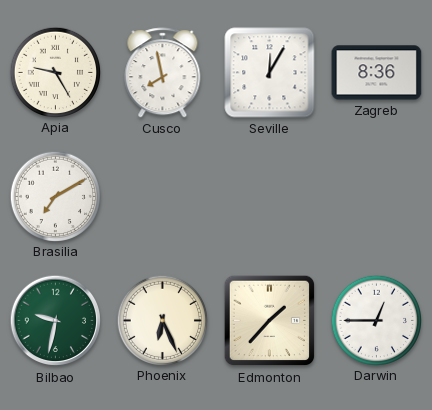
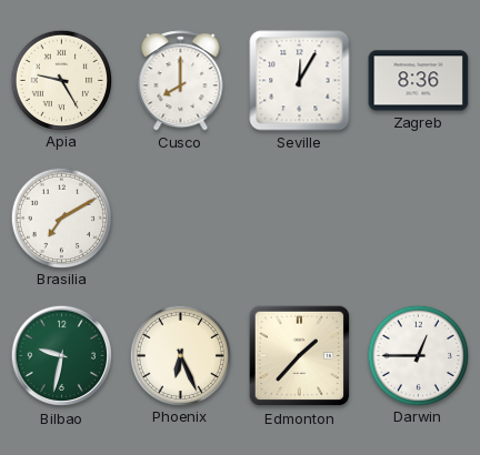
Cusco: 7:58 -> 8:00 (181, 81)
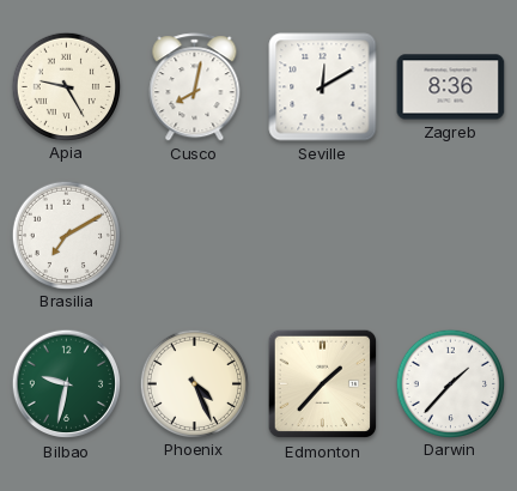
Cusco: 8:00 -> 8:02 (195, 87)
Seville: 12:05 -> 12:10 (323, 87)
Phoenix: 6:26 -> 4:26 (194, 383)
Darwin: 12:45 -> 1:37 (450, 383)
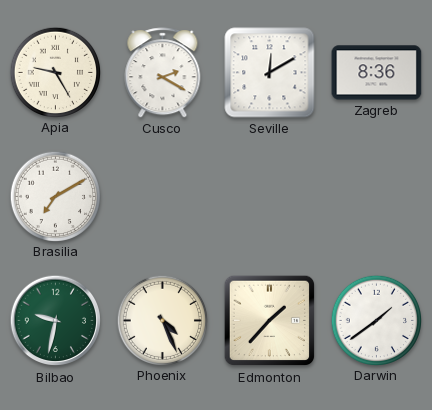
Cusco: 8:02 -> 2:20 (163, 73)
Darwin: 1:37 -> 1:39 (376, 320)
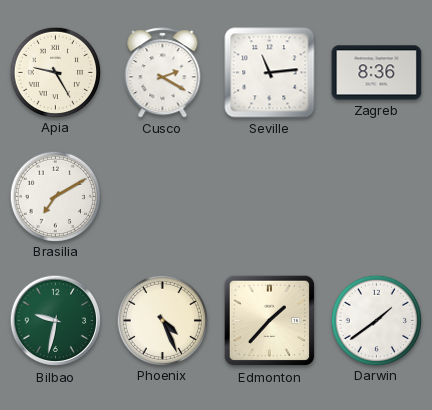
Seville: 12:10 -> 11:14 (270, 73)
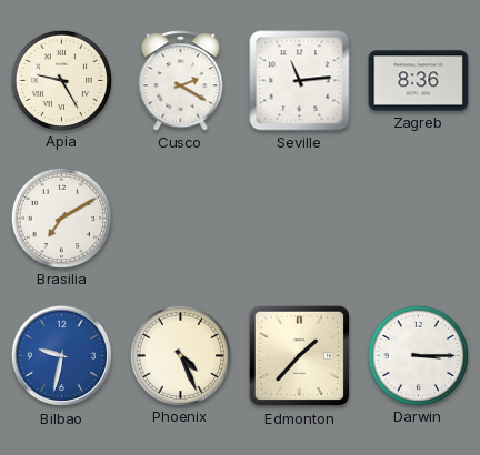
Bilbao dial: green -> blue (62, 356)
Darwin: 1:39 -> 3:15 (418, 355)
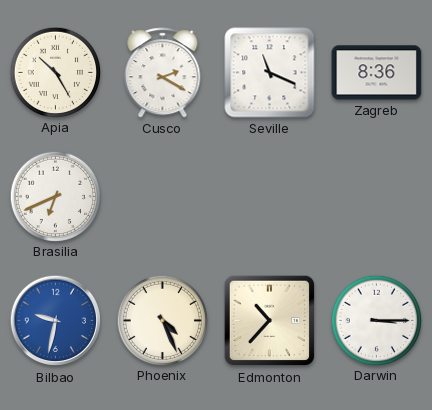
Apia: 9:25 -> 10:25 (55, 72)
Seville: 11:14 -> 11:19 (270, 73)
Brasilia: 7:10 -> 6:41 (55, 196)
Edmonton: 1:37 -> 10:37 (270, 321)
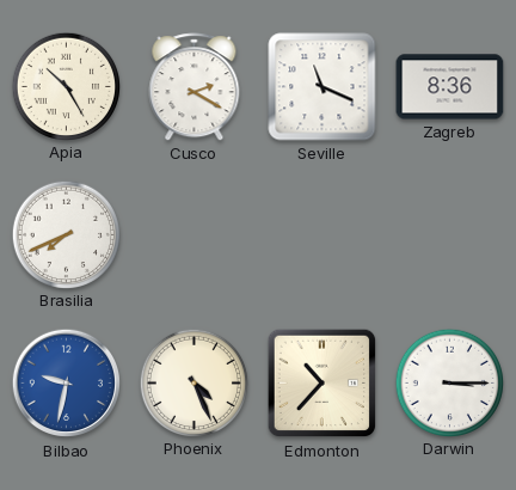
Brasilia: 6:41 -> 7:41 (66, 234)
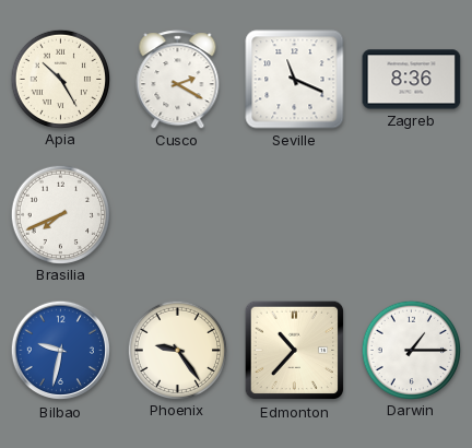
Phoenix: 4:26 -> 9:24 (177, 350)
Darwin: 3:15 -> 1:15 (411, 350)
